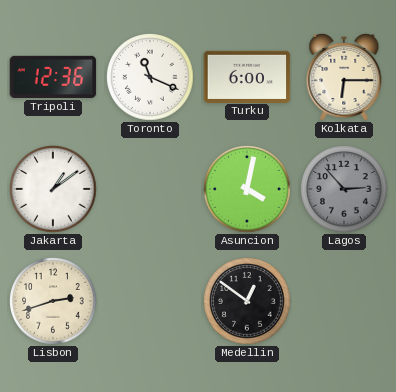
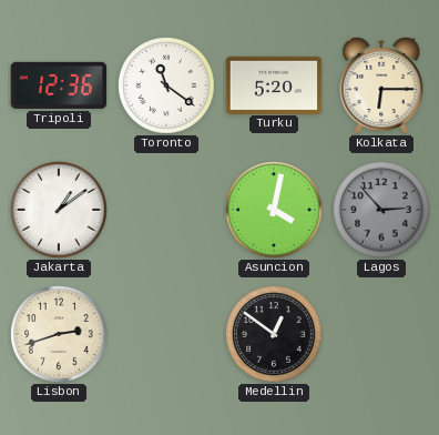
Toronto: 11:19 -> 11:21 (166, 85)
Turku: 6:00 -> 5:20 (274, 84)
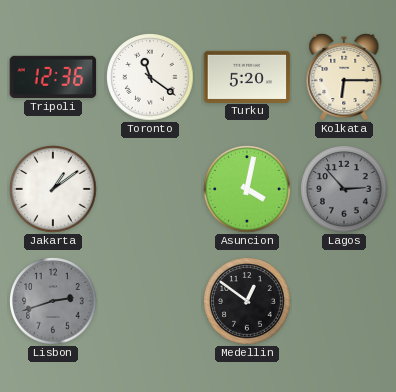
Lisbon dial: cream -> grey (53, 301)
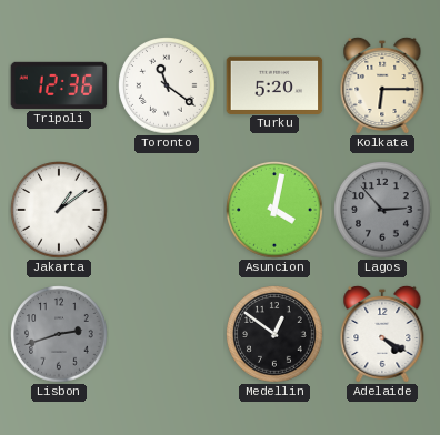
Adelaide: none -> 4:20 (382, 333)
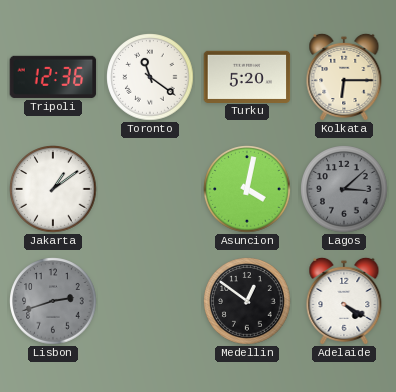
Lagos: 2:53 -> 3:08 (344, 189)
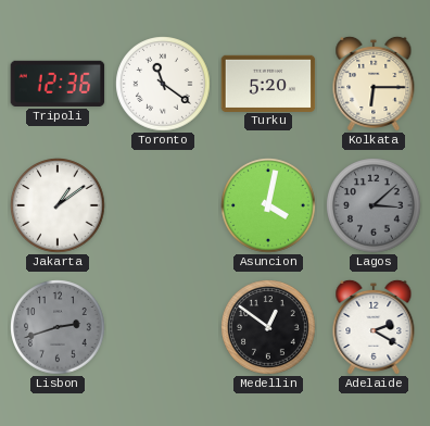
Adelaide: 4:20 -> 2:20 (374, 326)
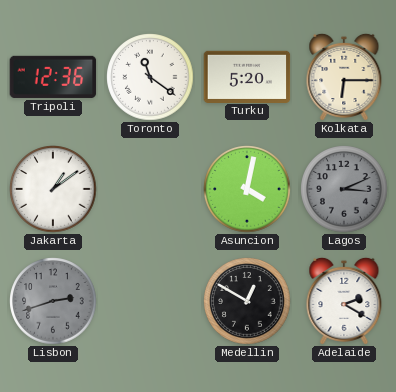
Lagos: 3:08 -> 3:11 (344, 189)
Medellin: 12:51 -> 12:50 (247, 301)
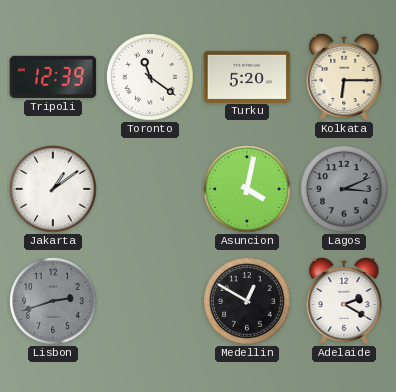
Tripoli: 12:36 -> 12:39 (53, 77)
